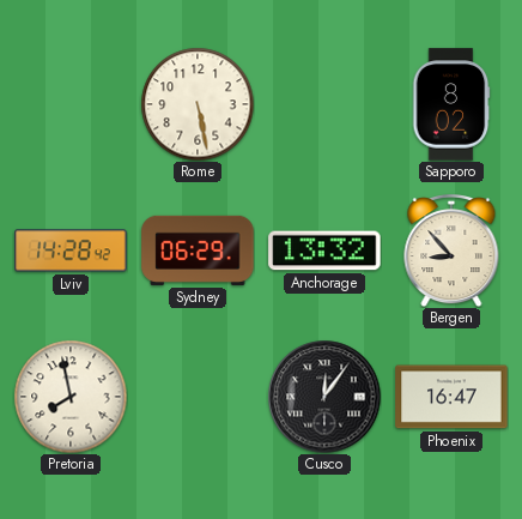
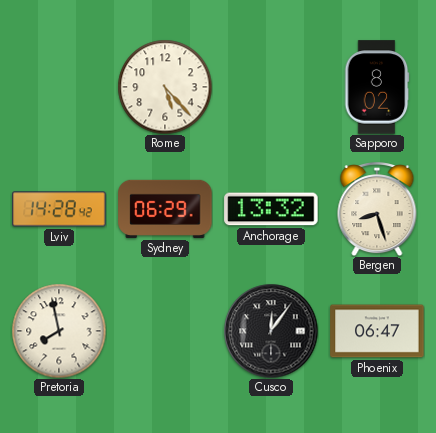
Rome: 5:28 -> 5:23 (165, 87)
Bergen: 8:53 -> 8:27 (377, 210)
Phoenix: 16:47 -> 06:47 (377, 331)
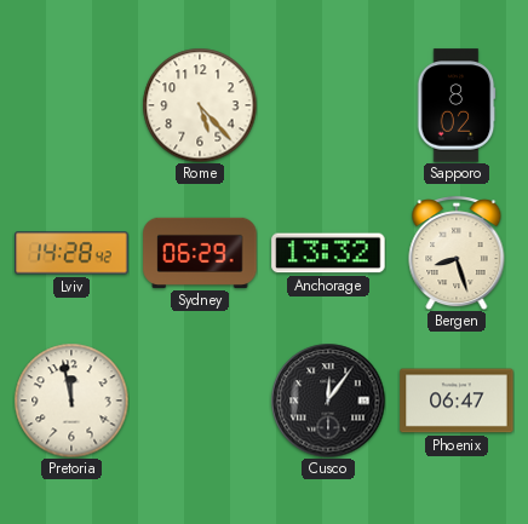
Pretoria: 7:58 -> 11:58 (71, 401)
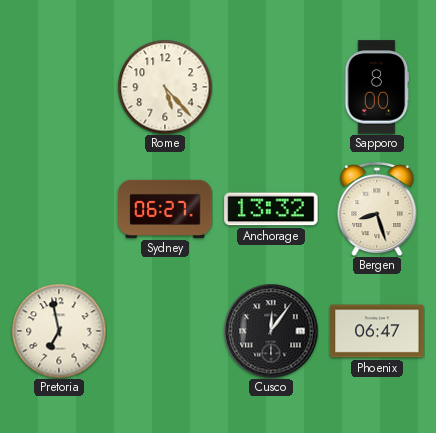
Sapporo: 8:02 -> 8:00 (377, 87)
Lviv: 14:28 -> none (71, 253)
Sydney: 06:29 -> 06:27 (165, 209)
Pretoria: 11:58 -> 6:58 (59, 331)
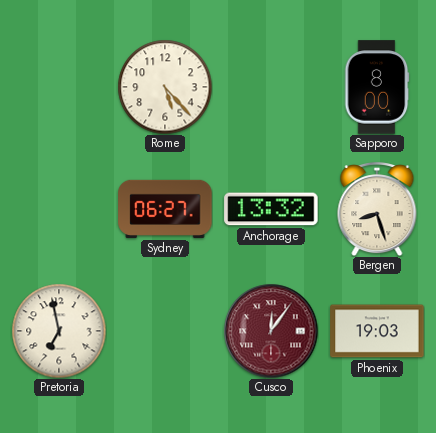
Cusco dial: black -> burgundy (271, 331)
Phoenix: 06:47 -> 19:03 (377, 331)
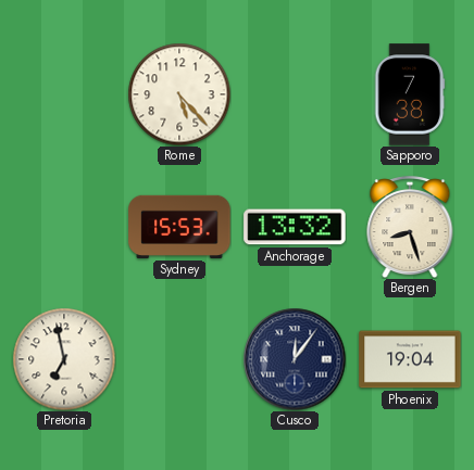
Sapporo: 8:00 -> 7:38 (410, 94)
Sydney: 06:27 -> 15:53 (179, 227)
Cusco dial: burgundy -> navy (295, 359)
Phoenix: 19:03 -> 19:04 (410, 359)
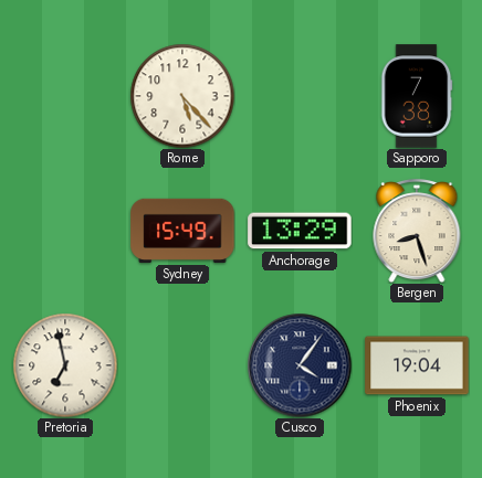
Sydney: 15:53 -> 15:49 (182, 231)
Anchorage: 13:32 -> 13:29 (300, 231)
Cusco: 12:06 -> 4:06 (300, 365)
